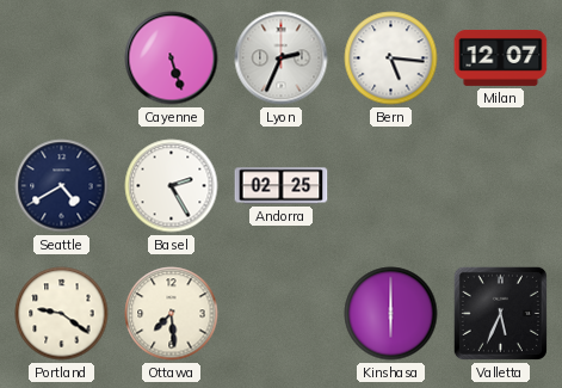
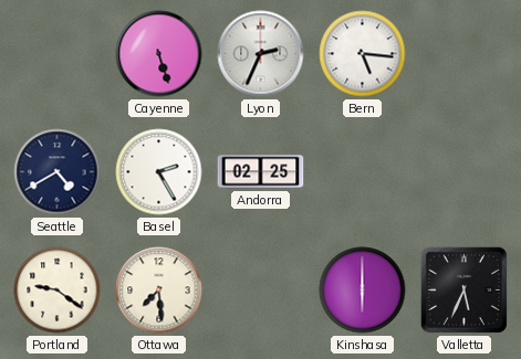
Milan: 12:07 -> none (501, 57)
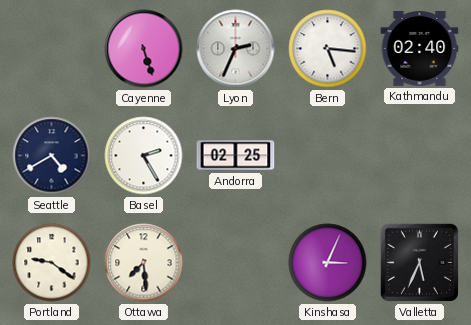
Kathmandu: none -> 02:40 (420, 49)
Kinshasa: 6:00 -> 3:04 (328, 263)
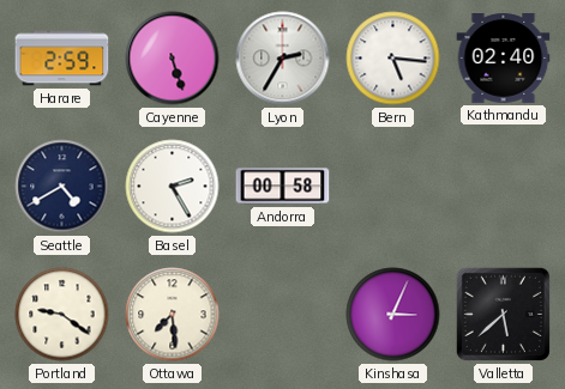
Harare: none -> 2:59 (62, 59)
Lyon: 2:34 -> 2:35 (283, 59)
Andorra: 02:25 -> 00:58 (283, 187)
Valletta: 5:34 -> 5:38 (503, 314)
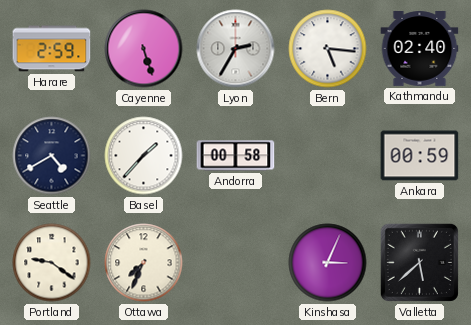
Basel: 2:25 -> 1:37 (144, 156)
Ankara: none -> 00:59 (420, 156)
Ottawa: 7:29 -> 7:34 (144, 263)
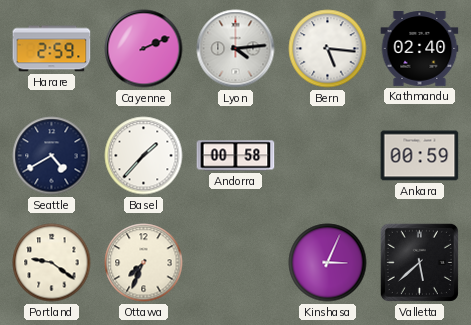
Cayenne: 5:27 -> 2:11 (144, 49)
Lyon: 2:35 -> 4:14 (236, 49)
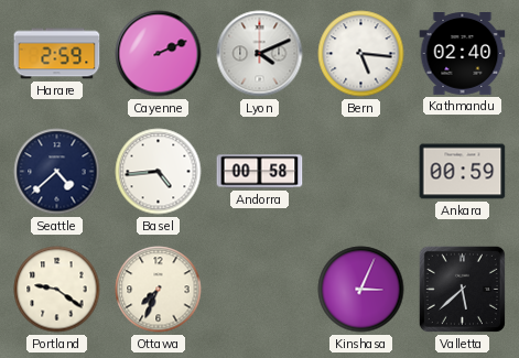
Lyon: 4:14 -> 4:11 (260, 54)
Seattle: 4:40 -> 4:38 (57, 172)
Basel: 1:37 -> 4:44 (159, 172)
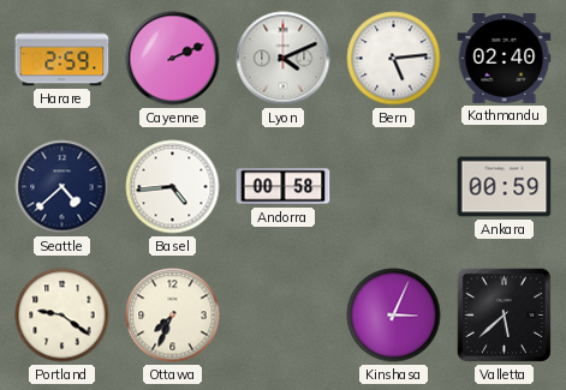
Bern: 5:16 -> 5:14 (394, 59)
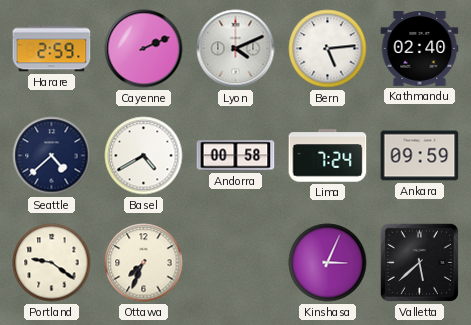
Basel: 4:44 -> 4:40 (144, 156)
Lima: none -> 7:24 (328, 156)
Ankara: 00:59 -> 09:59 (420, 156)
